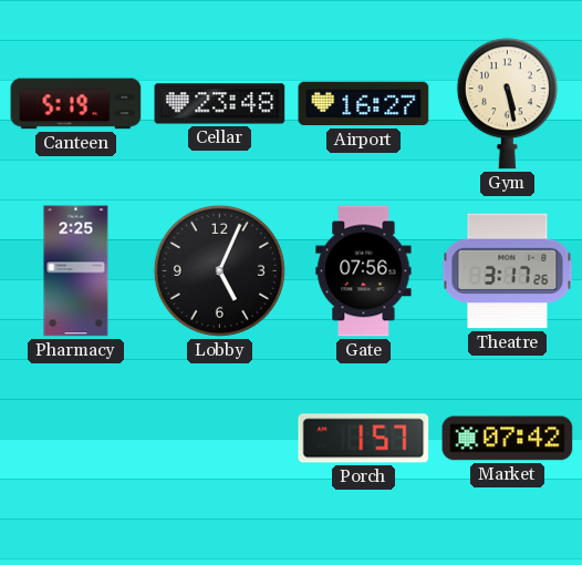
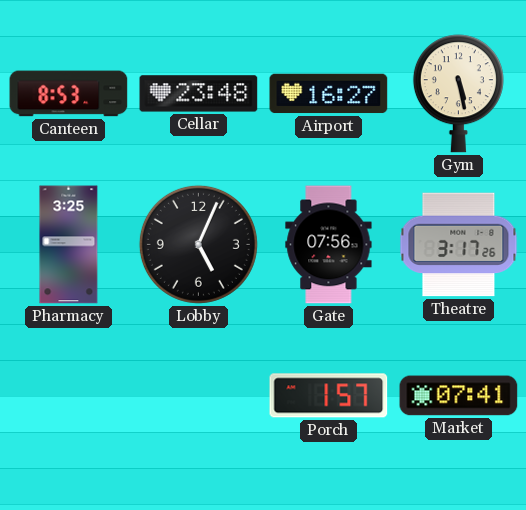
Canteen: 5:19 -> 8:53 (69, 94)
Pharmacy: 2:25 -> 3:25 (69, 245)
Market: 07:42 -> 07:41 (459, 396)
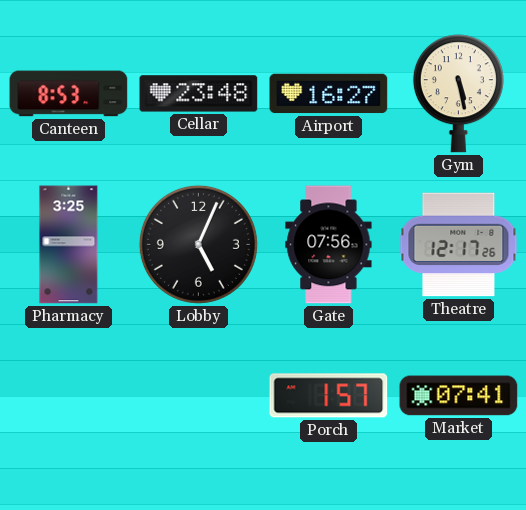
Theatre: 3:17 -> 12:17 (459, 245)
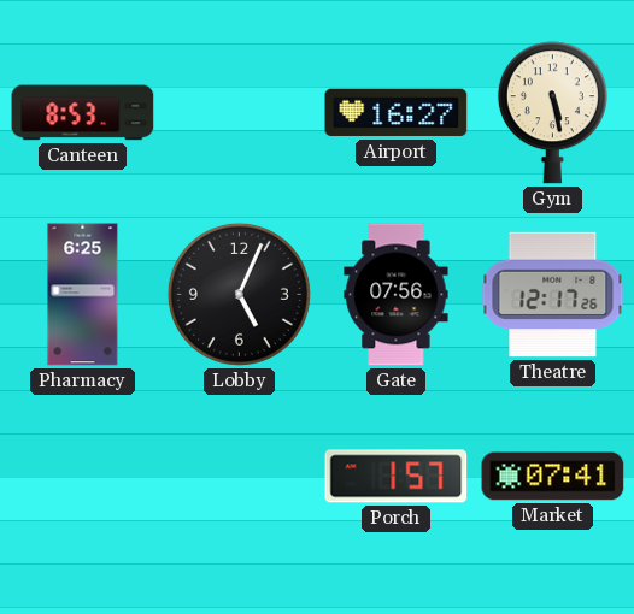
Cellar: 23:48 -> none (199, 94)
Pharmacy: 3:25 -> 6:25 (83, 295)
